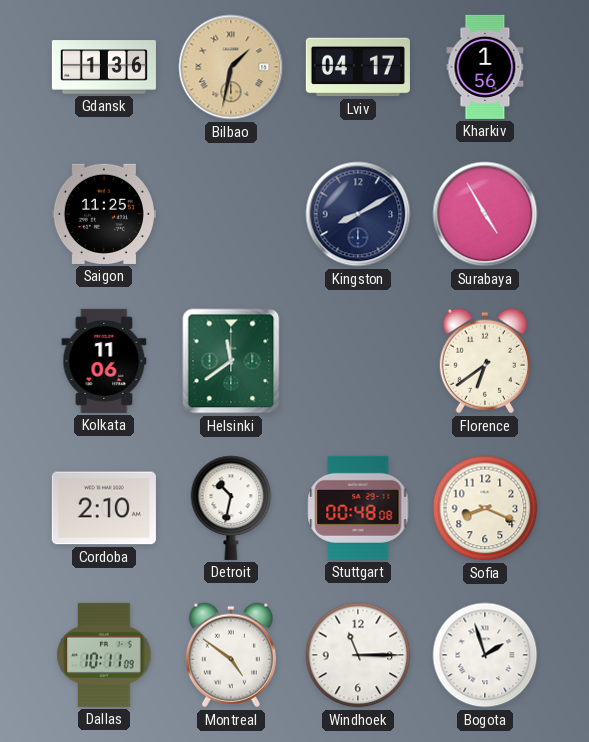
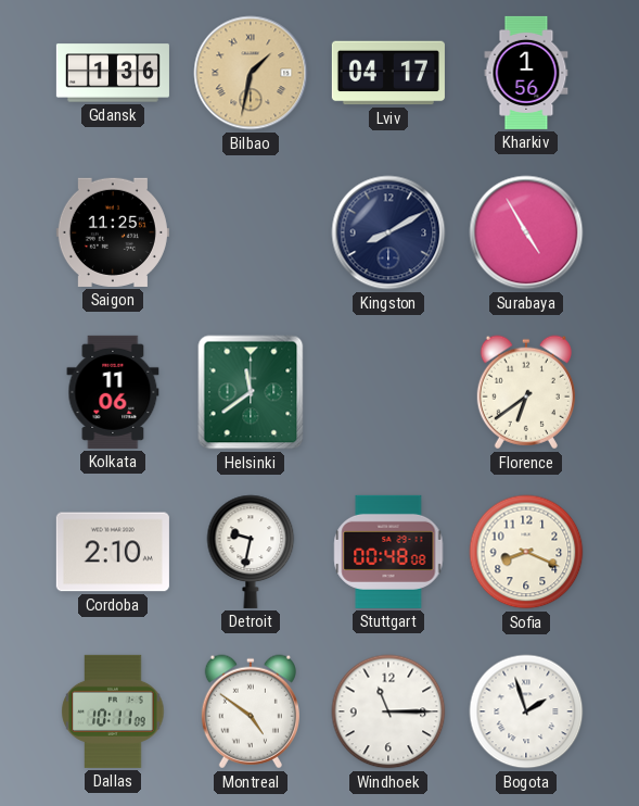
Detroit: 10:32 -> 9:32 (251, 552)
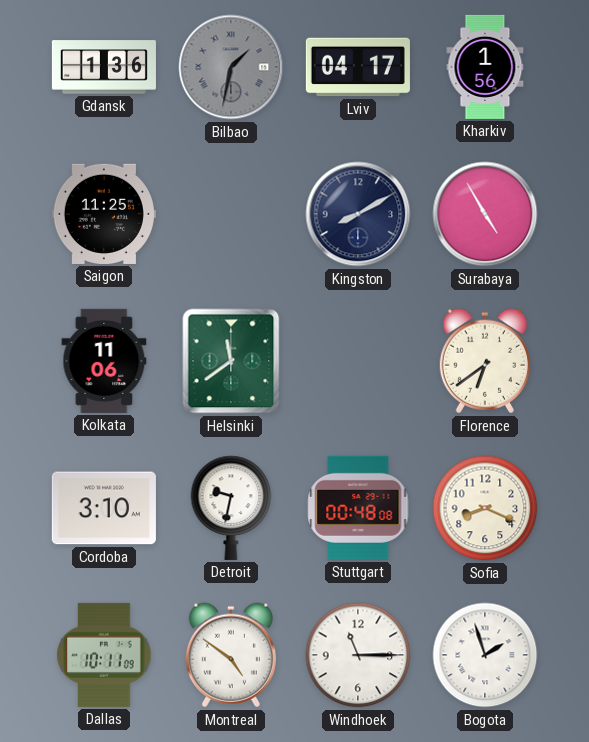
Bilbao dial: champagne -> grey (231, 67)
Cordoba: 2:10 -> 3:10 (104, 508)
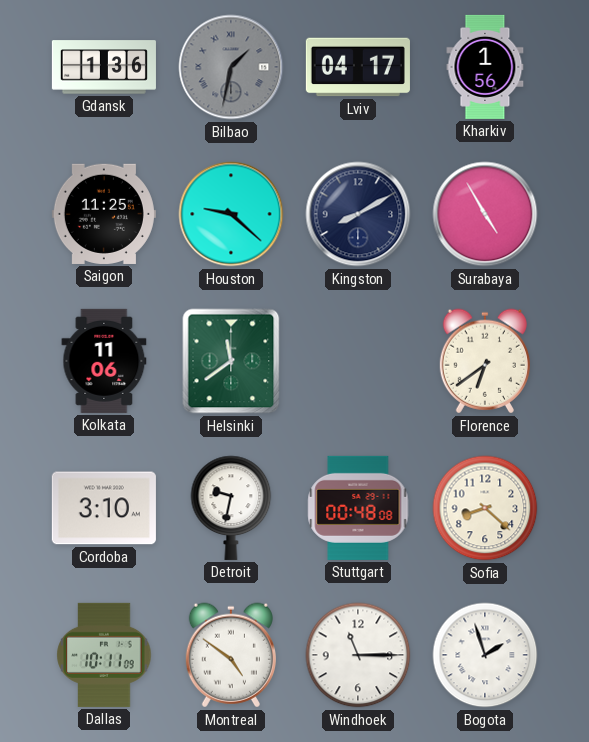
Houston: none -> 9:22 (231, 214)
Sofia: 8:19 -> 8:22 (485, 508)
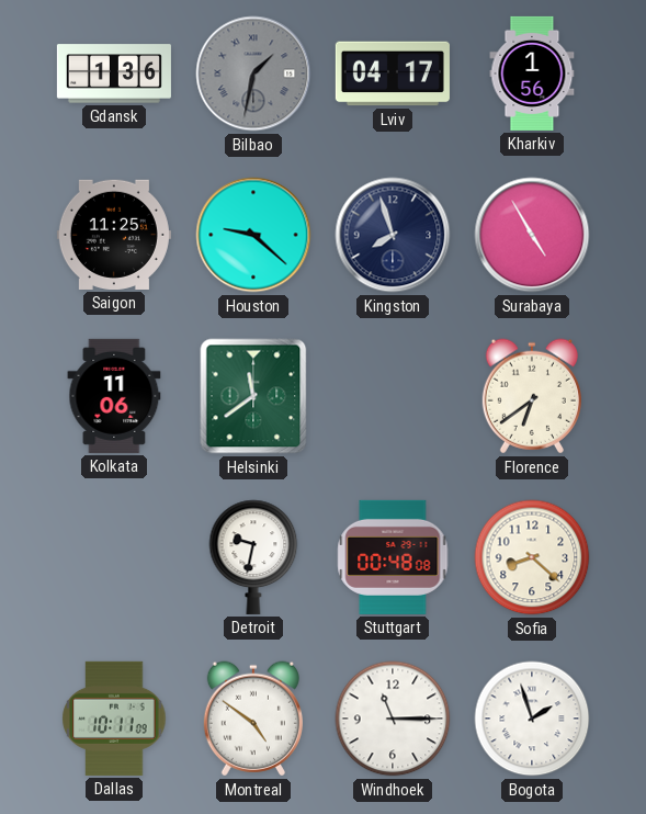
Kingston: 8:10 -> 7:57 (393, 235)
Cordoba: 3:10 -> none (104, 508)
